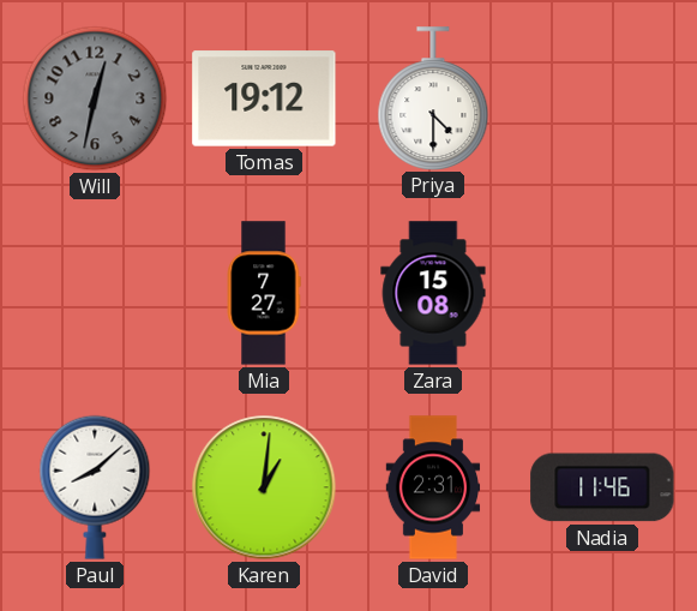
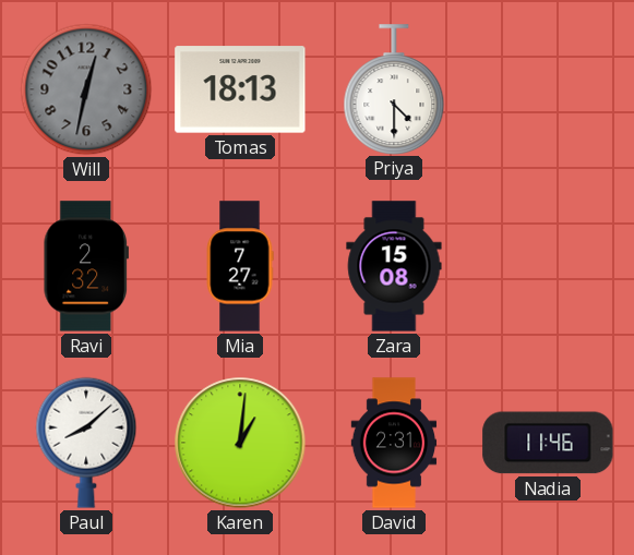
Tomas: 19:12 -> 18:13 (240, 89)
Ravi: none -> 2:32 (85, 266)
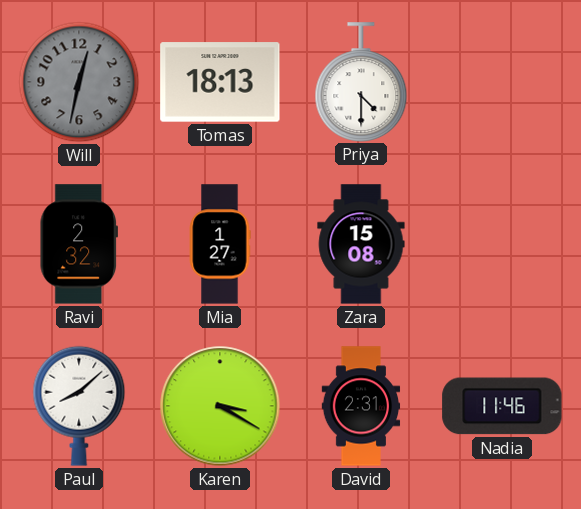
Mia: 7:27 -> 1:27 (220, 244)
Karen: 1:01 -> 3:20 (220, 406)
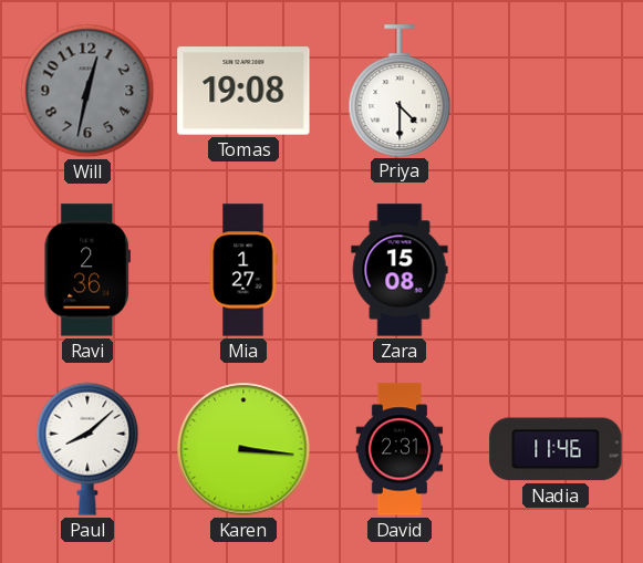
Tomas: 18:13 -> 19:08 (243, 91)
Ravi: 2:32 -> 2:36 (86, 270)
Karen: 3:20 -> 3:16 (243, 449)
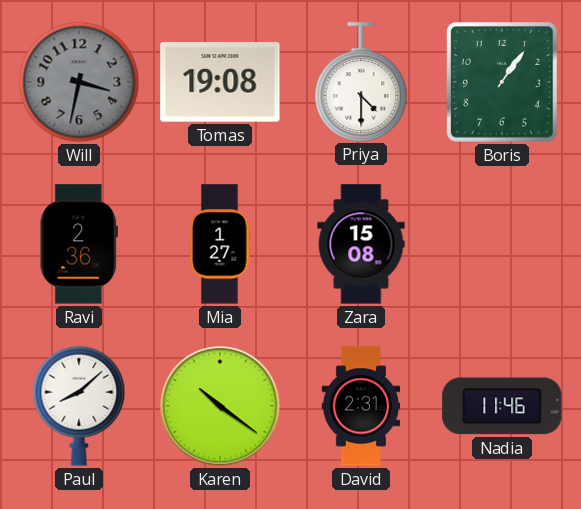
Will: 12:32 -> 3:32 (79, 82)
Boris: none -> 1:06 (503, 83)
Karen: 3:16 -> 10:21 (220, 406)
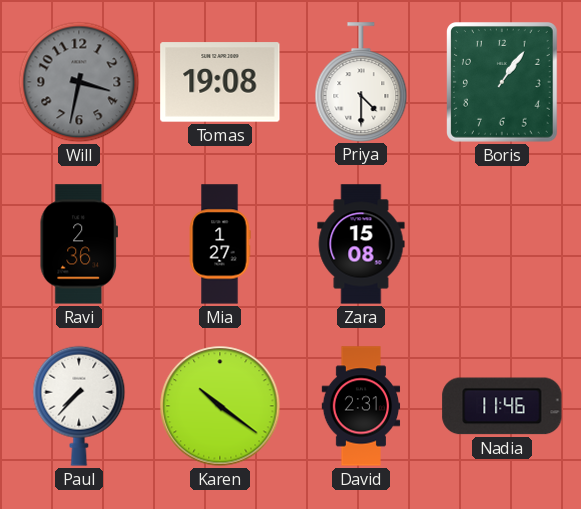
Paul: 8:08 -> 7:37 (79, 406)
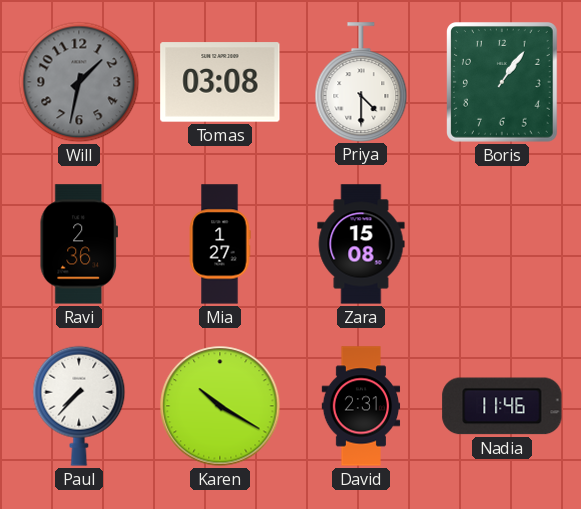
Will: 3:32 -> 1:32 (79, 82)
Tomas: 19:08 -> 03:08 (220, 82)
Karen: 10:21 -> 10:20 (220, 406)
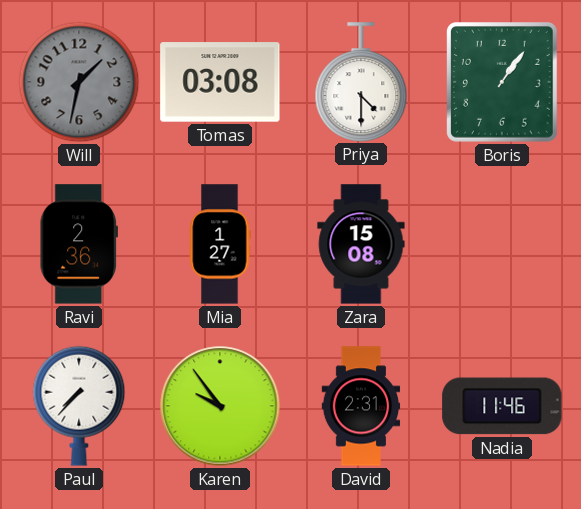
Karen: 10:20 -> 9:54 (220, 406)
